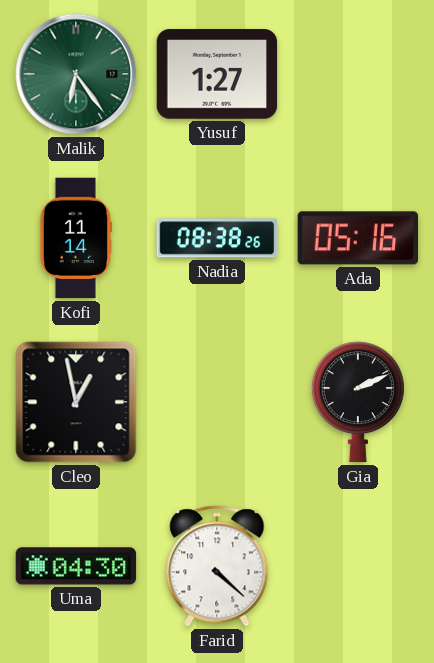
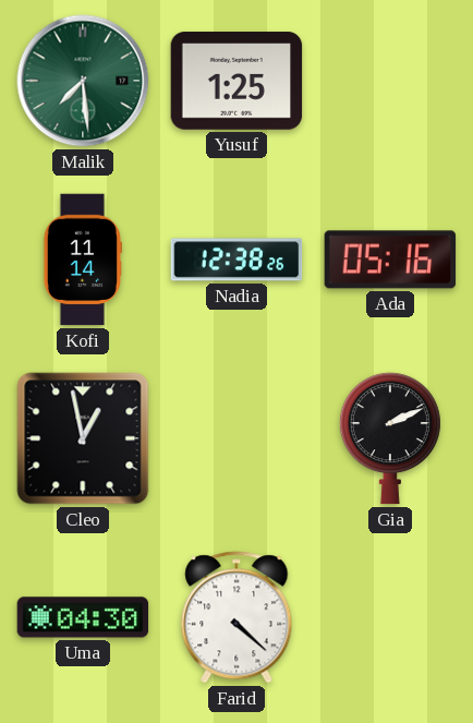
Malik: 6:24 -> 7:29 (83, 81)
Yusuf: 1:27 -> 1:25 (237, 81)
Nadia: 08:38 -> 12:38 (237, 260)
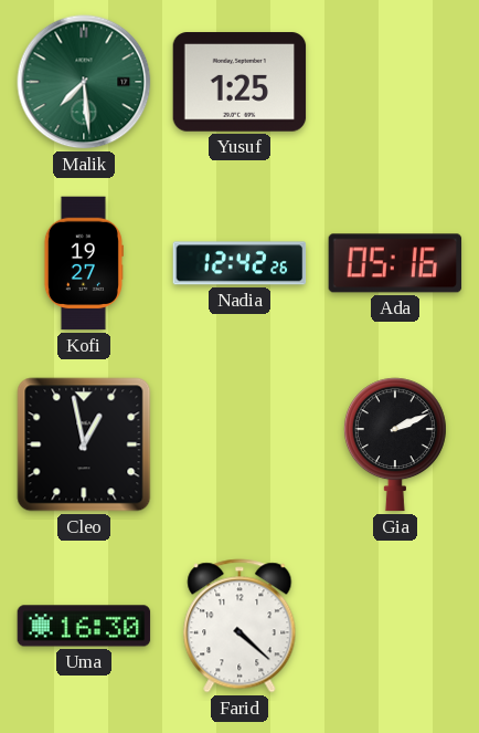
Kofi: 11:14 -> 19:27 (83, 263)
Nadia: 12:38 -> 12:42 (239, 263)
Uma: 04:30 -> 16:30 (84, 626)
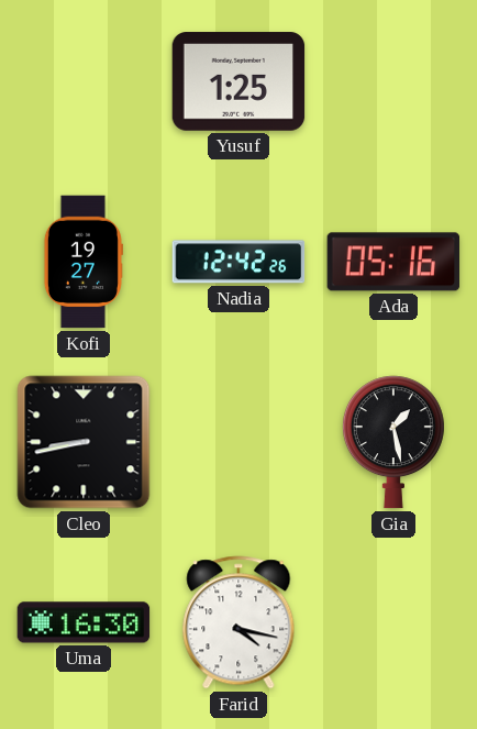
Malik: 7:29 -> none (84, 82)
Cleo: 12:58 -> 8:43 (84, 442)
Gia: 2:11 -> 1:28 (393, 442)
Farid: 4:22 -> 4:17 (239, 622)
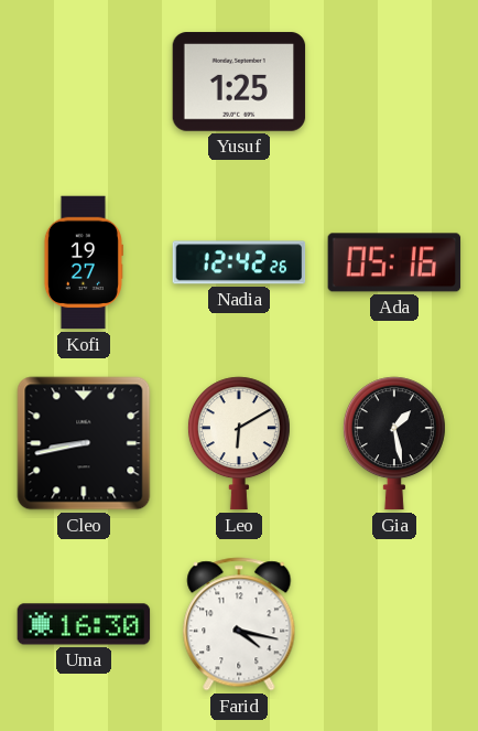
Leo: none -> 6:10 (239, 443)
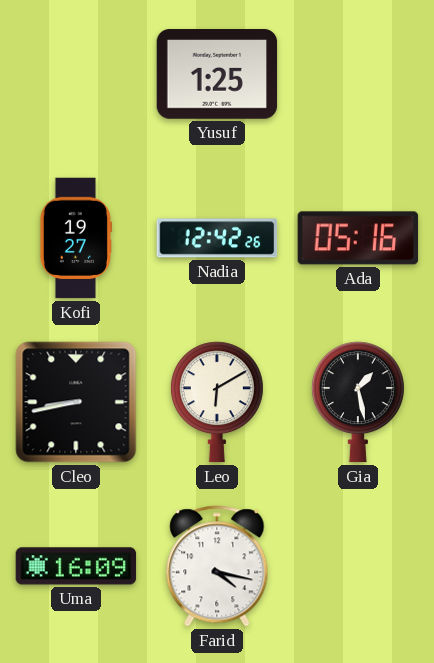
Uma: 16:30 -> 16:09 (76, 566)
